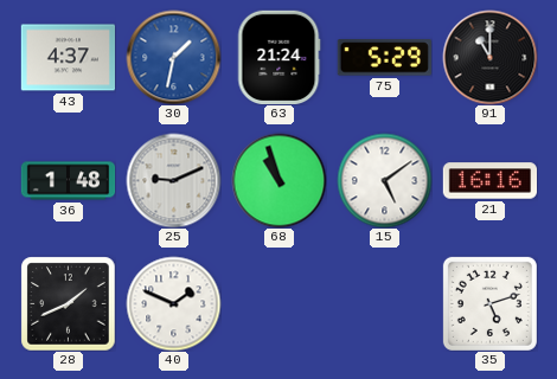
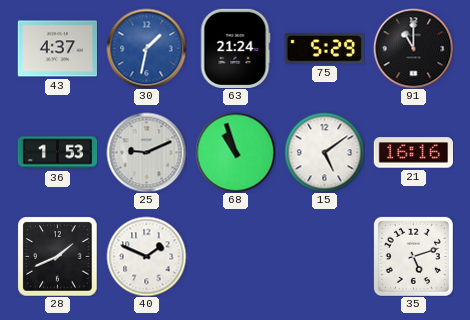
36: 1:48 -> 1:53 (57, 153)
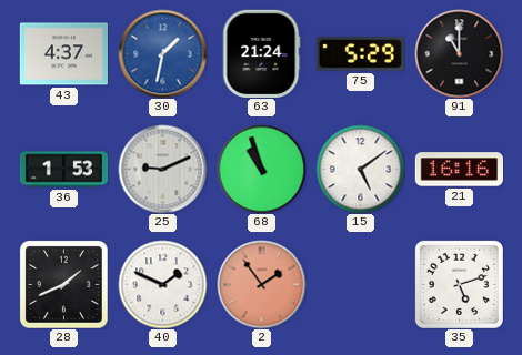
2: none -> 1:54 (261, 284)
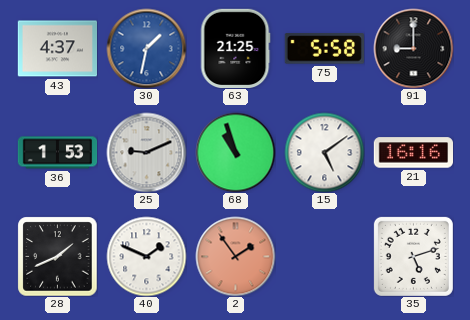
63: 21:24 -> 21:25 (235, 48)
75: 5:29 -> 5:58 (324, 49)
91: 11:00 -> 9:00 (413, 48)
